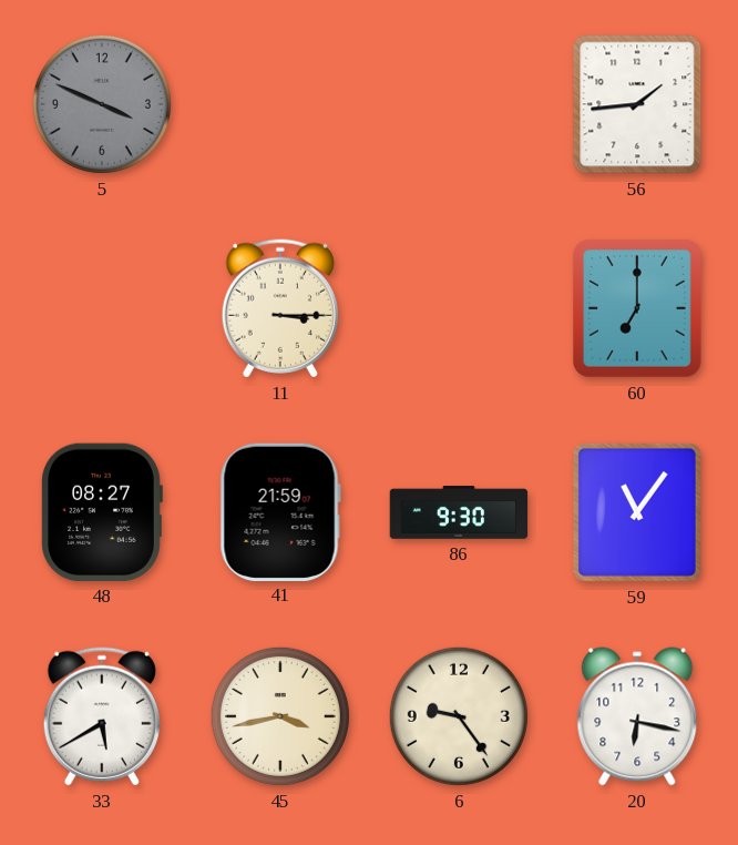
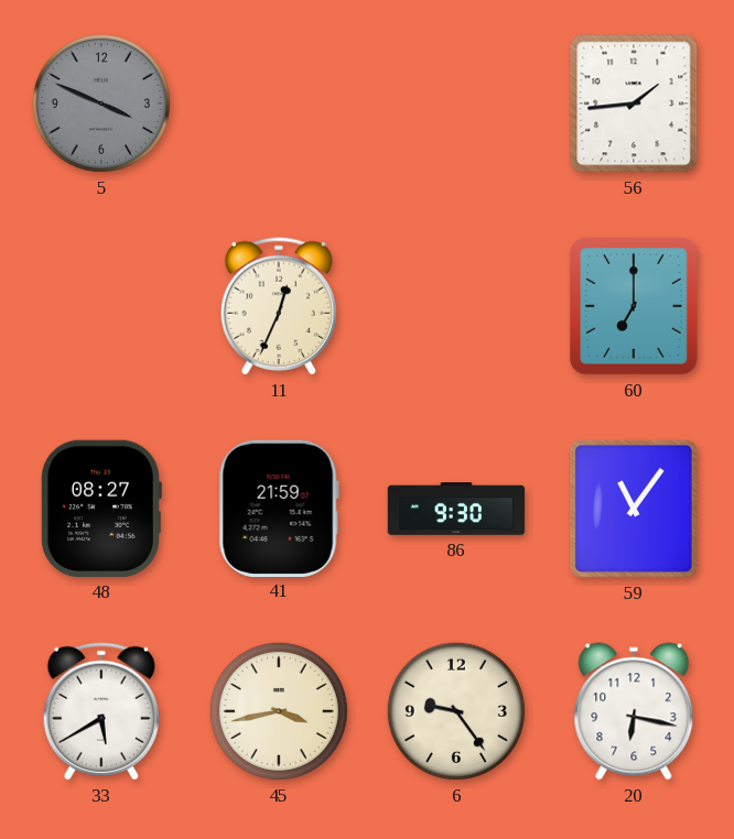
11: 3:15 -> 12:34 (279, 306)
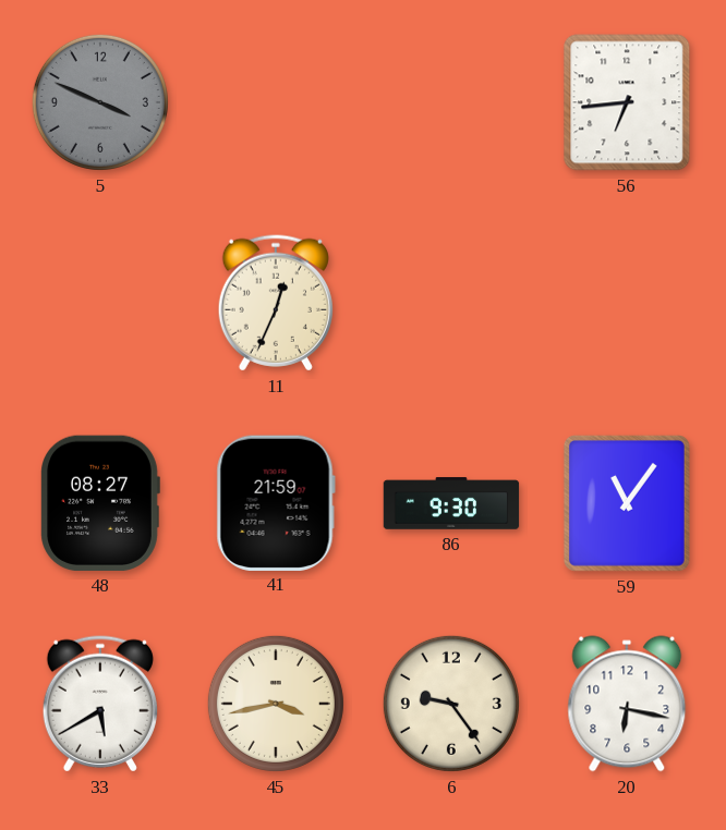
56: 1:44 -> 6:44 (627, 102)
60: 7:00 -> none (634, 306)
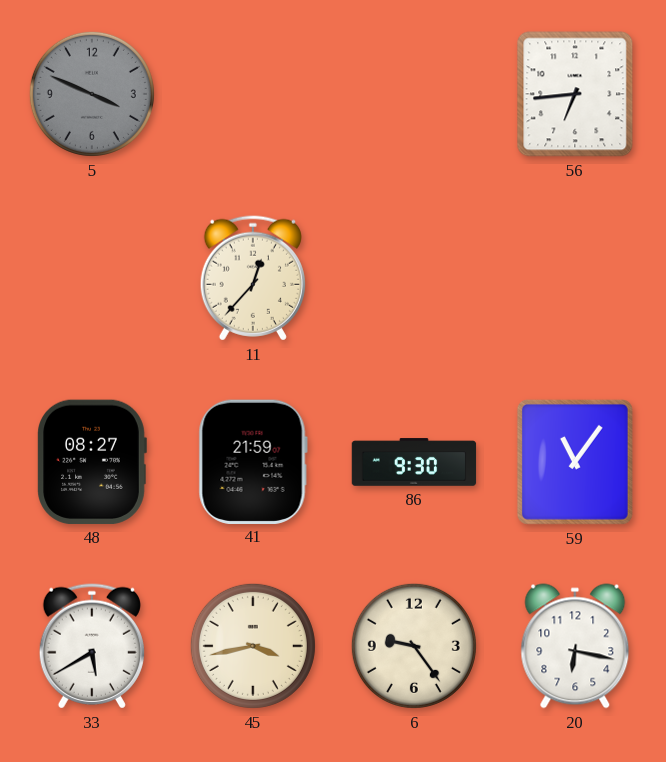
11: 12:34 -> 12:37 (253, 278)
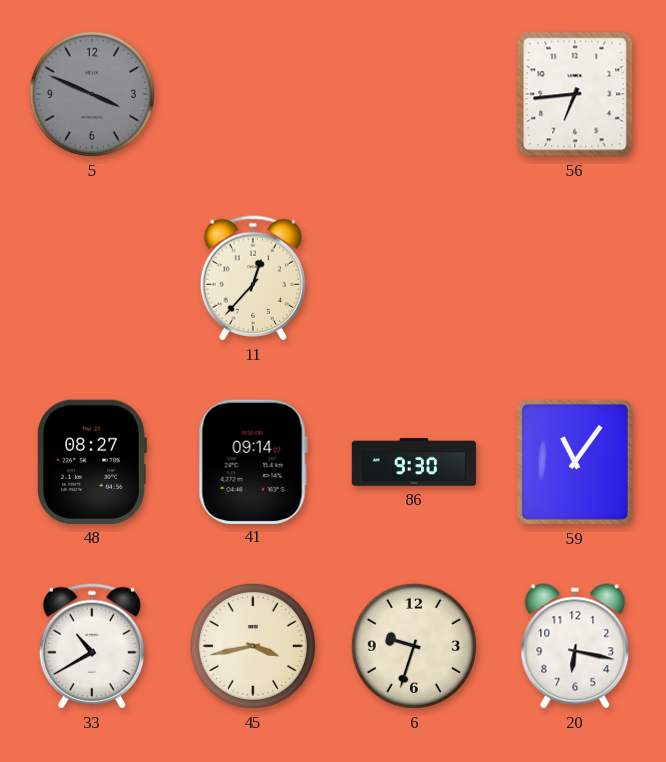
41: 21:59 -> 09:14 (253, 461)
33: 5:40 -> 10:40 (92, 646)
6: 9:24 -> 9:33 (414, 646)
